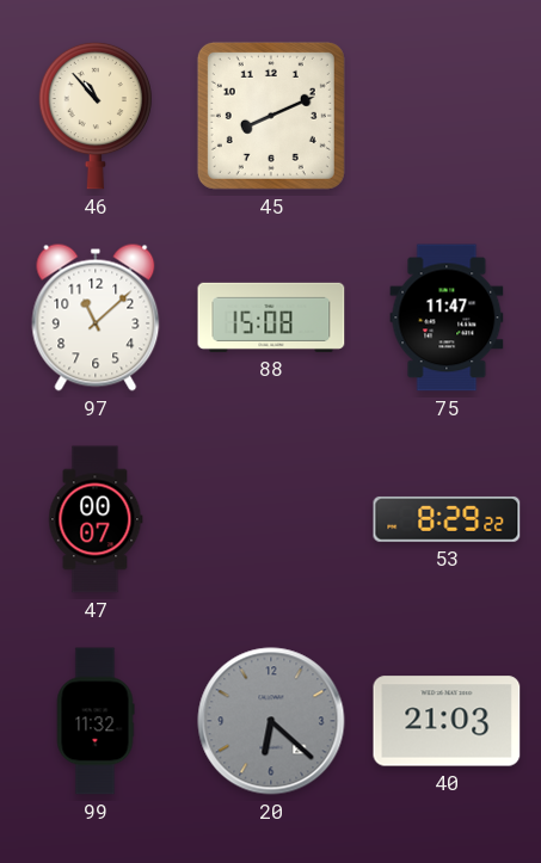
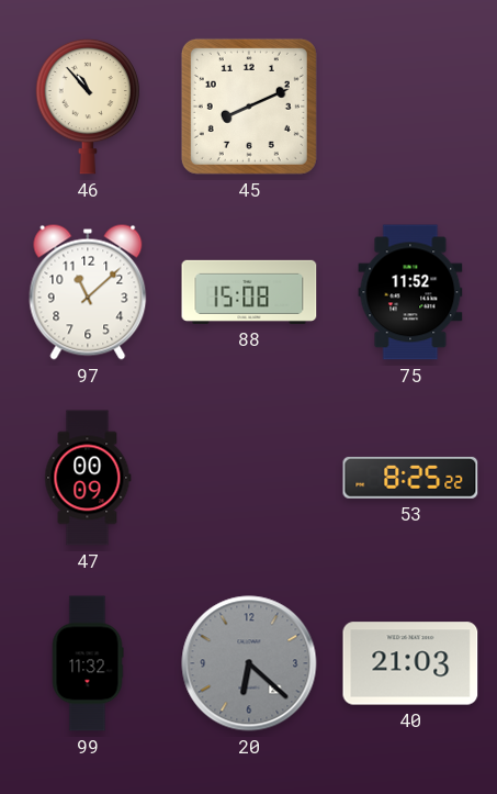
75: 11:47 -> 11:52 (410, 292)
47: 00:07 -> 00:09 (88, 478)
53: 8:29 -> 8:25 (410, 478)
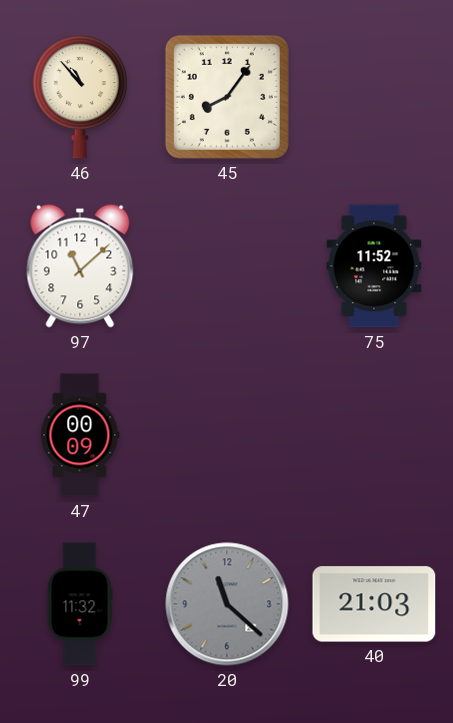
45: 8:11 -> 8:06 (227, 97)
88: 15:08 -> none (249, 292)
53: 8:25 -> none (410, 478)
20: 6:22 -> 11:22 (227, 604)
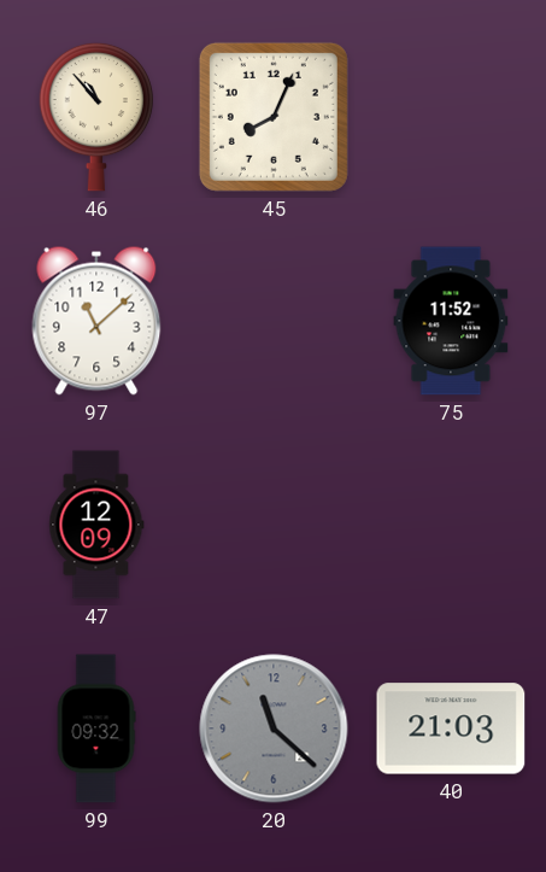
45: 8:06 -> 8:04 (274, 117)
47: 00:09 -> 12:09 (96, 525)
99: 11:32 -> 09:32 (96, 728)
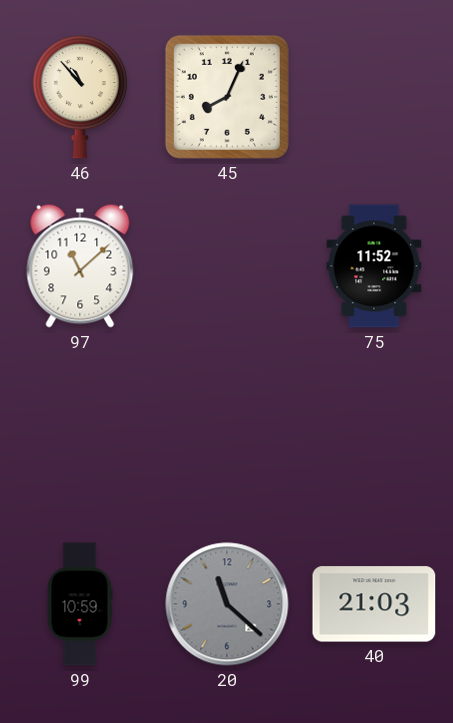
47: 12:09 -> none (96, 525)
99: 09:32 -> 10:59 (80, 604)
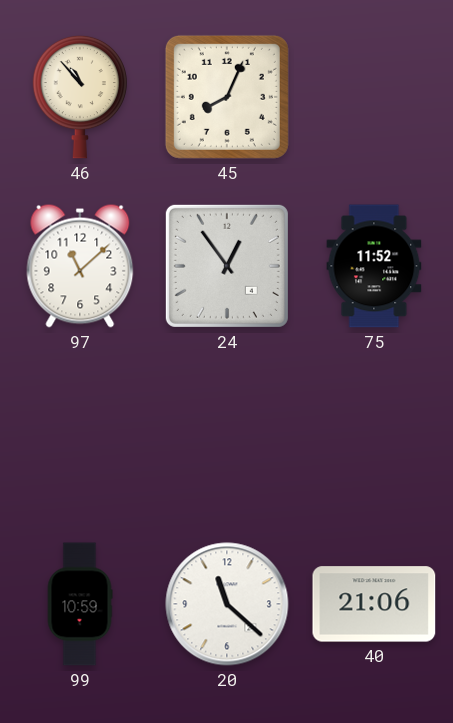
24: none -> 12:54 (227, 266)
20 dial: grey -> white (227, 604)
40: 21:03 -> 21:06 (374, 604)
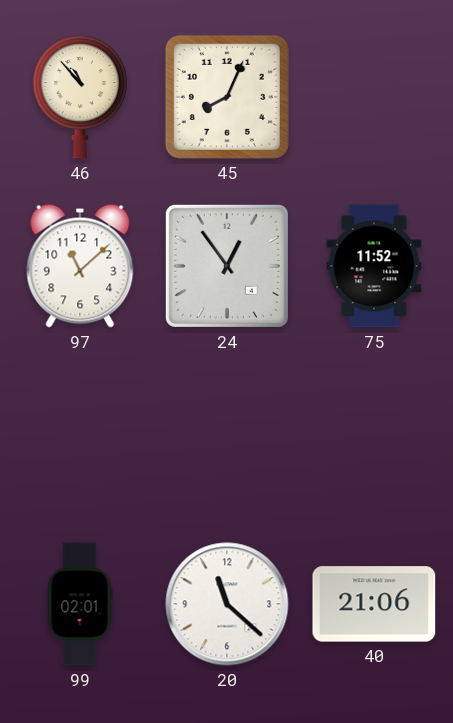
99: 10:59 -> 02:01 (80, 604)
